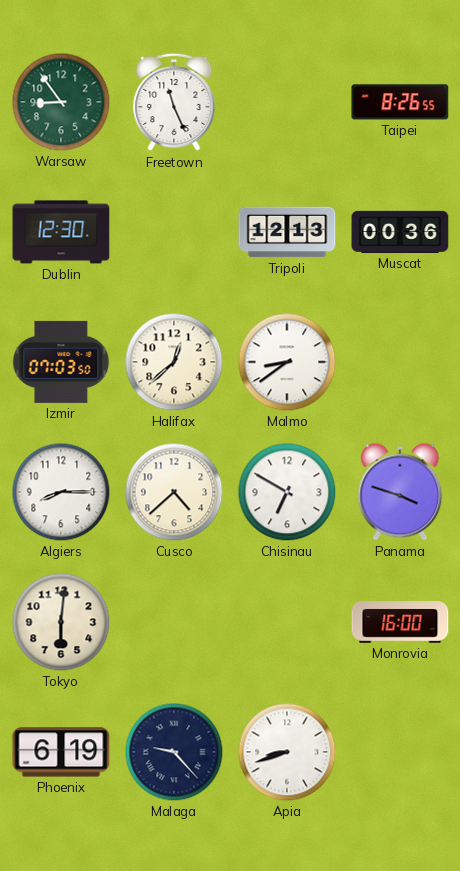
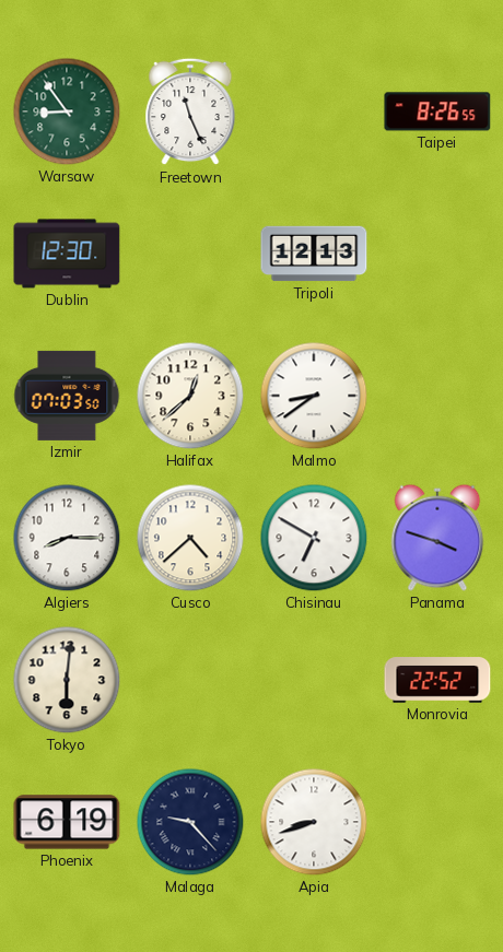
Muscat: 00:36 -> none (400, 232)
Monrovia: 16:00 -> 22:52 (437, 680)
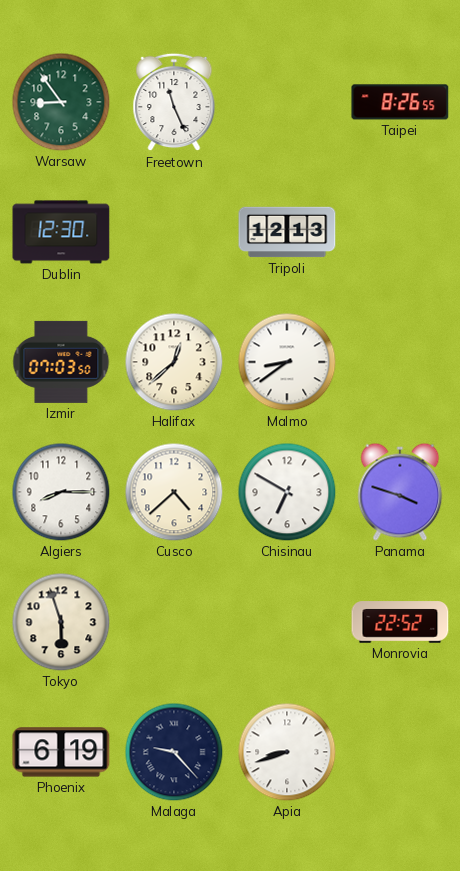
Tokyo: 6:01 -> 5:57 (61, 622)
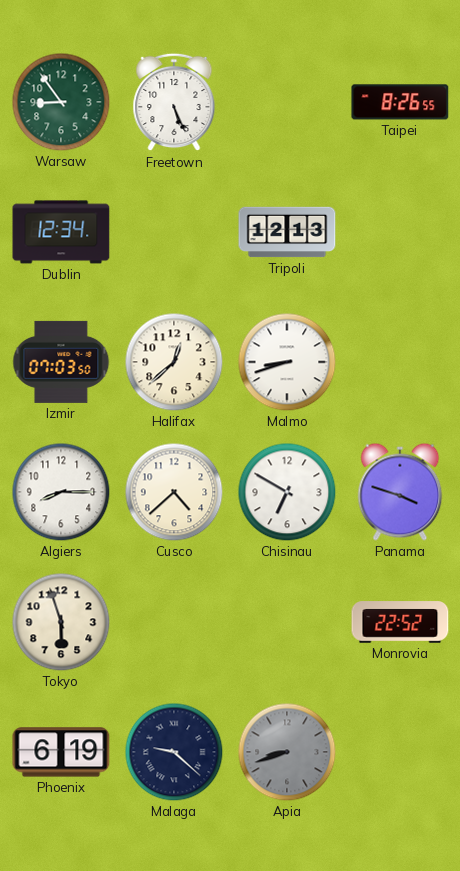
Freetown: 11:26 -> 5:26 (174, 102)
Dublin: 12:30 -> 12:34 (61, 232)
Malmo: 8:39 -> 8:42 (287, 362)
Malaga: 9:23 -> 9:22 (174, 752)
Apia dial: white -> grey (287, 752)
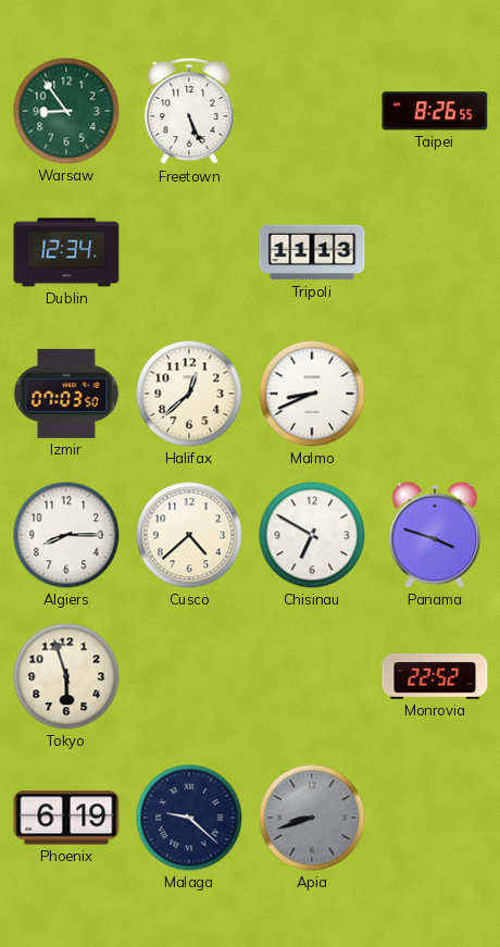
Tripoli: 12:13 -> 11:13 (312, 252)
Malmo: 8:42 -> 8:41 (312, 394)
